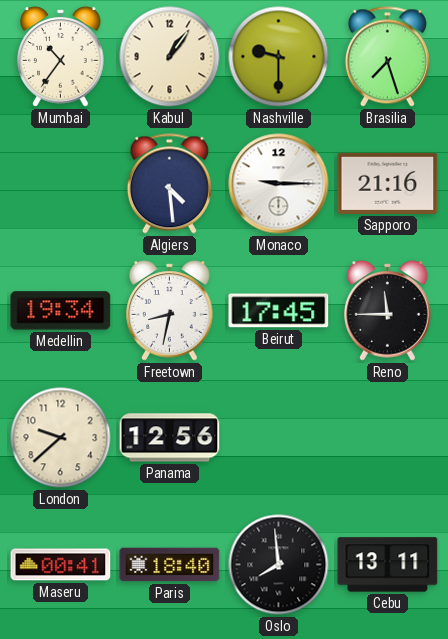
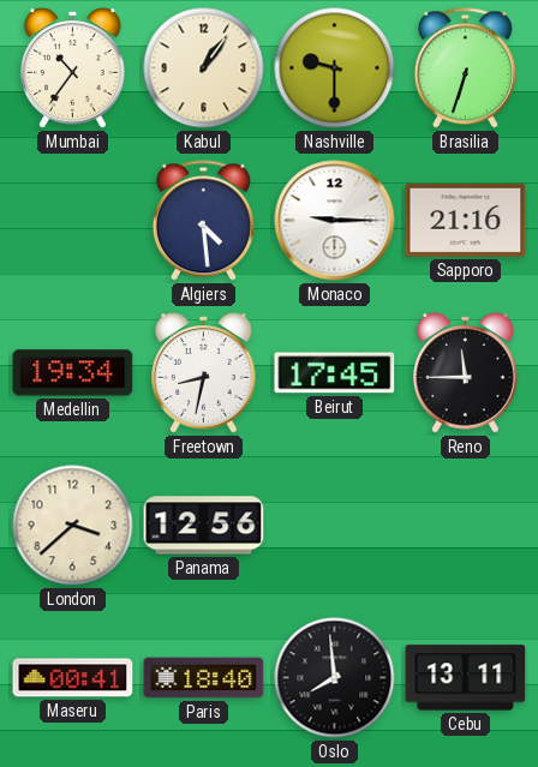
Brasilia: 7:27 -> 6:33 (465, 68)
London: 9:38 -> 3:38 (73, 526)
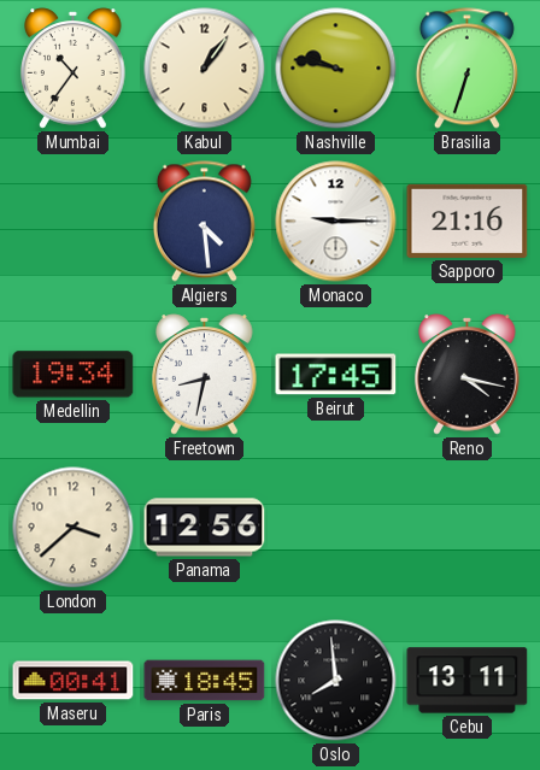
Nashville: 9:30 -> 9:47 (336, 69)
Reno: 11:45 -> 4:17 (468, 375)
Paris: 18:40 -> 18:45 (205, 681)
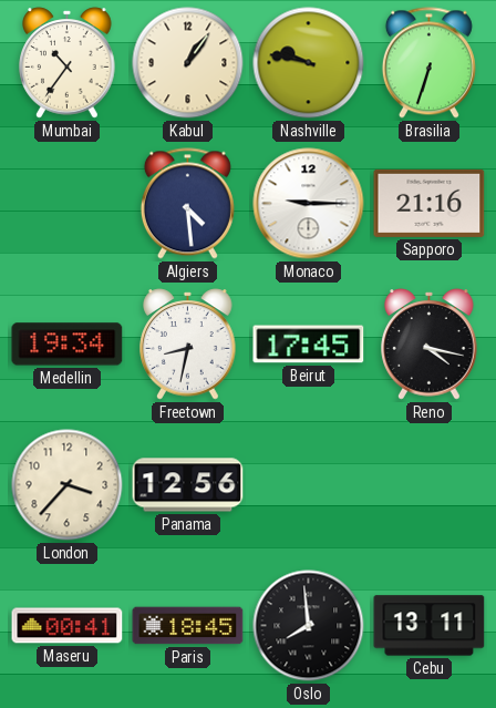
London: 3:38 -> 3:37 (68, 485)
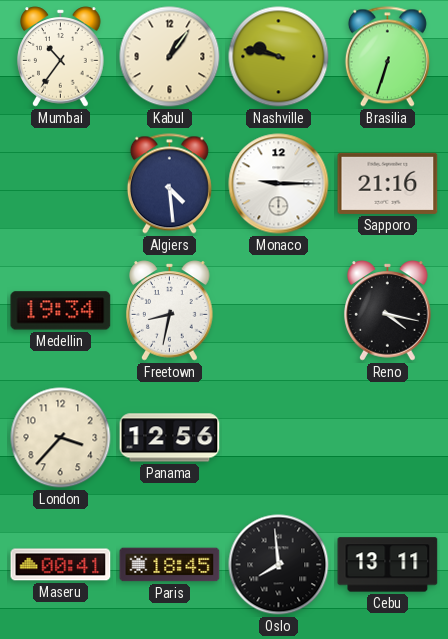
Beirut: 17:45 -> none (309, 345)
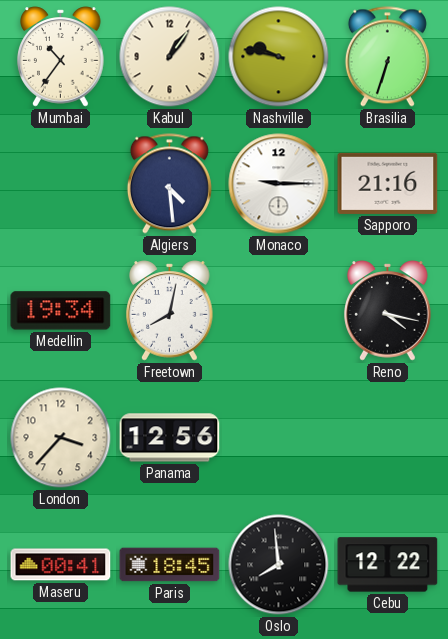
Freetown: 8:32 -> 8:02 (170, 311)
Cebu: 13:11 -> 12:22 (388, 565)
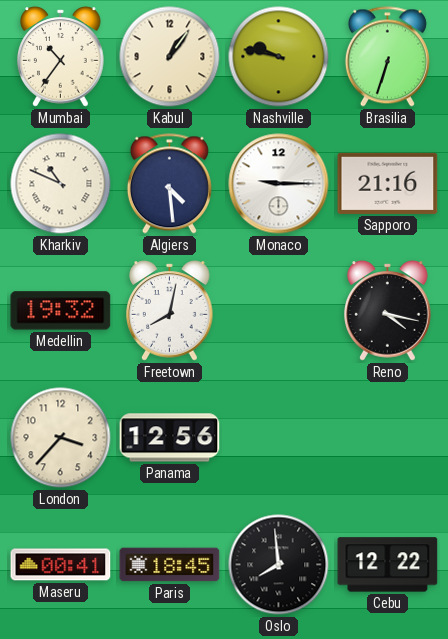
Kharkiv: none -> 10:49 (61, 184)
Medellin: 19:34 -> 19:32 (61, 311)
